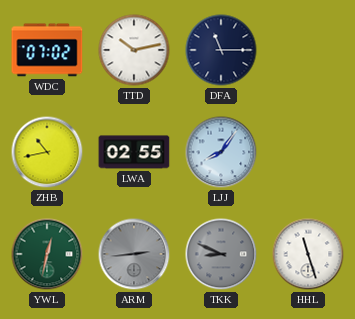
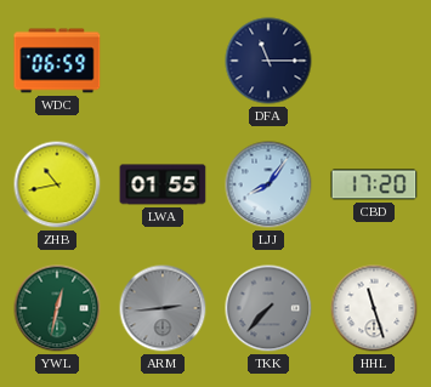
WDC: 07:02 -> 06:59 (57, 61)
TTD: 10:13 -> none (134, 50)
LWA: 02:55 -> 01:55 (163, 184)
CBD: none -> 17:20 (374, 184)
TKK: 8:49 -> 7:37 (268, 308)
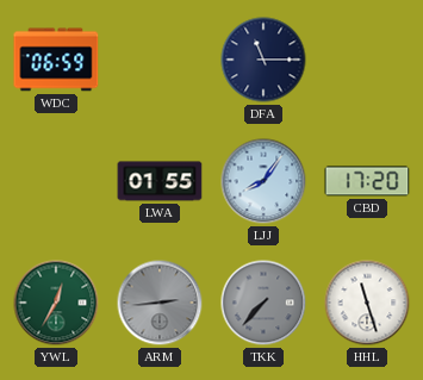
ZHB: 10:43 -> none (57, 184)
YWL: 12:32 -> 12:35 (56, 303)
